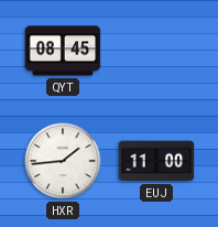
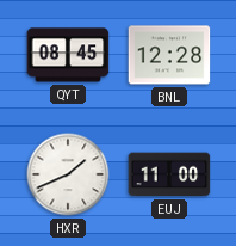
BNL: none -> 12:28 (169, 55)
HXR: 1:44 -> 1:41 (68, 174)
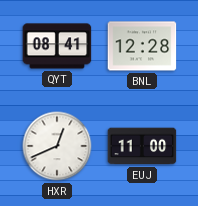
QYT: 08:45 -> 08:41 (57, 46)
HXR: 1:41 -> 12:41 (57, 146)
